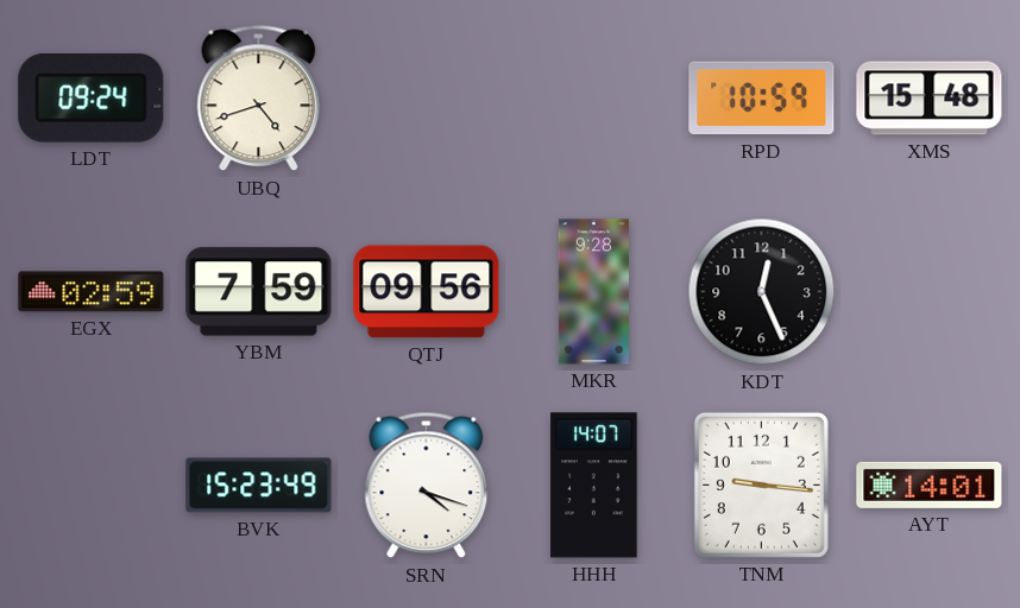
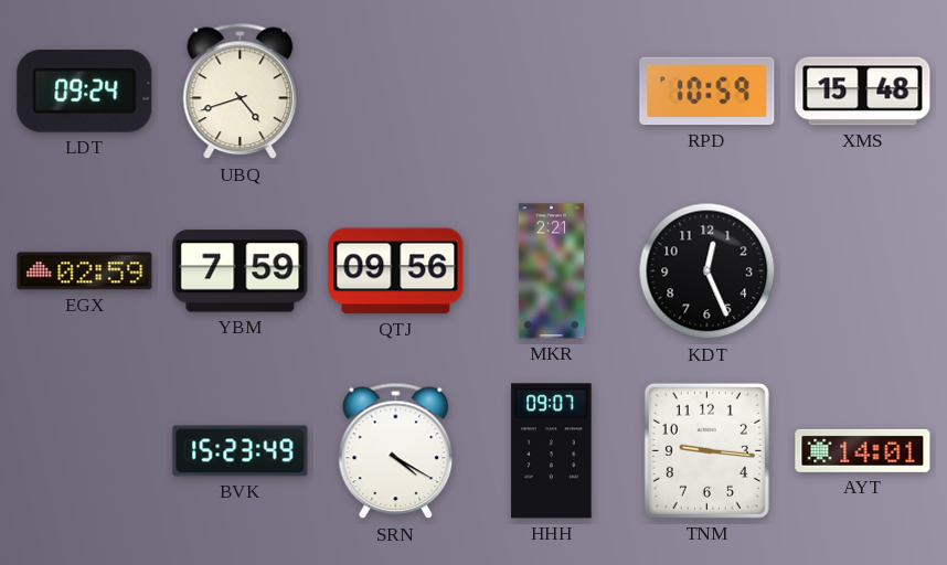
MKR: 9:28 -> 2:21 (551, 271)
SRN: 4:18 -> 4:20 (396, 451)
HHH: 14:07 -> 09:07 (552, 451)
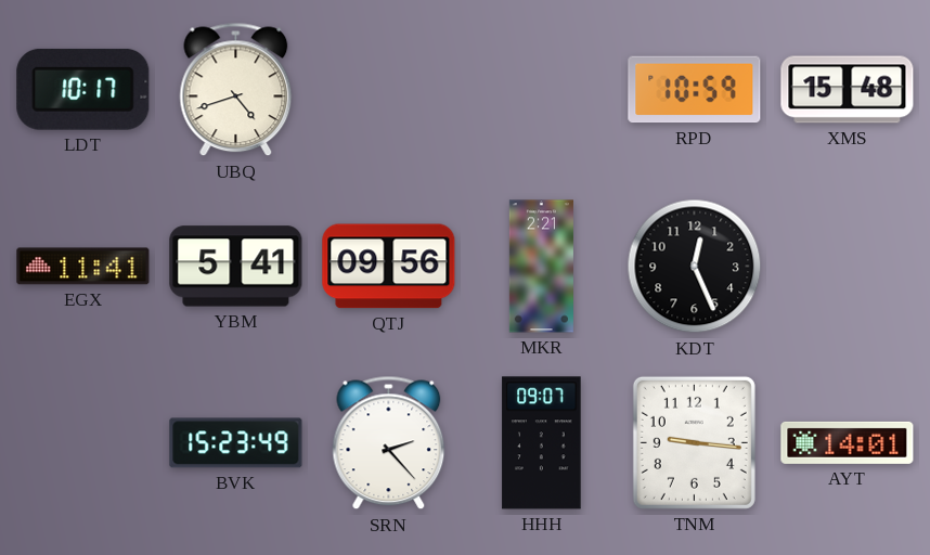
LDT: 09:24 -> 10:17 (83, 89)
EGX: 02:59 -> 11:41 (83, 267)
YBM: 7:59 -> 5:41 (236, 267)
SRN: 4:20 -> 2:23 (389, 443)
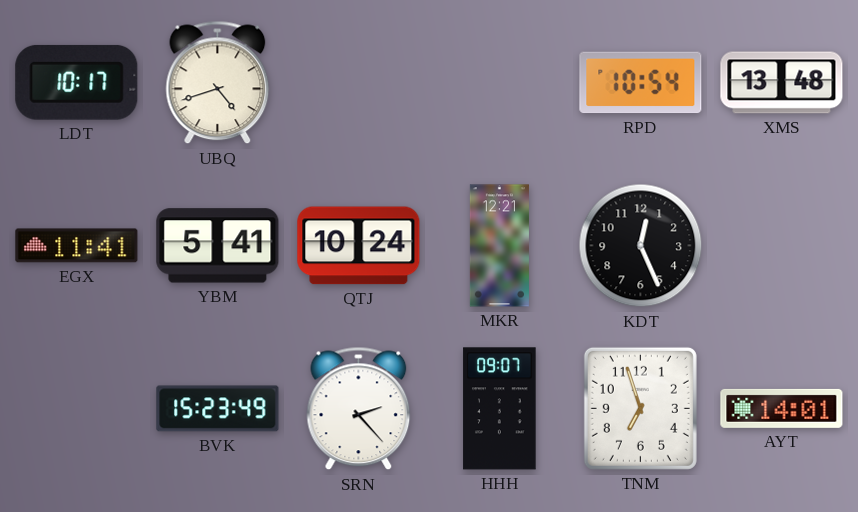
RPD: 10:59 -> 10:54 (641, 83)
XMS: 15:48 -> 13:48 (782, 83)
QTJ: 09:56 -> 10:24 (359, 246)
MKR: 2:21 -> 12:21 (499, 246)
TNM: 9:16 -> 6:57 (640, 408)
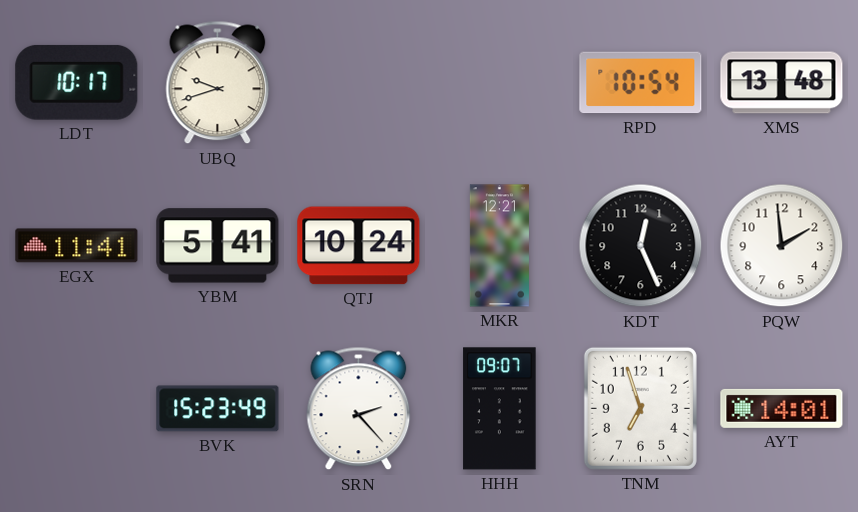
UBQ: 4:42 -> 9:42 (218, 83)
PQW: none -> 1:59 (782, 246)
